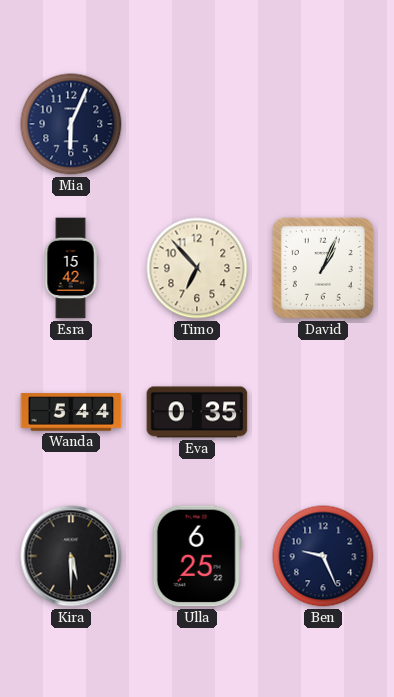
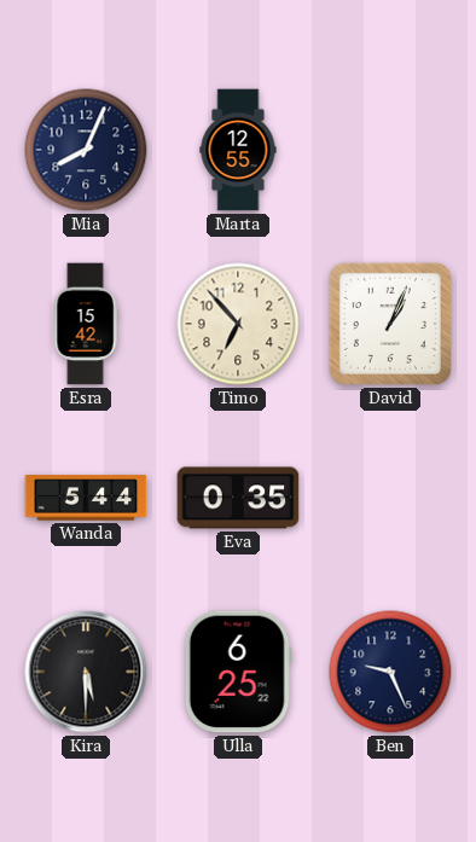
Mia: 6:04 -> 8:04 (86, 150)
Marta: none -> 12:55 (238, 150)
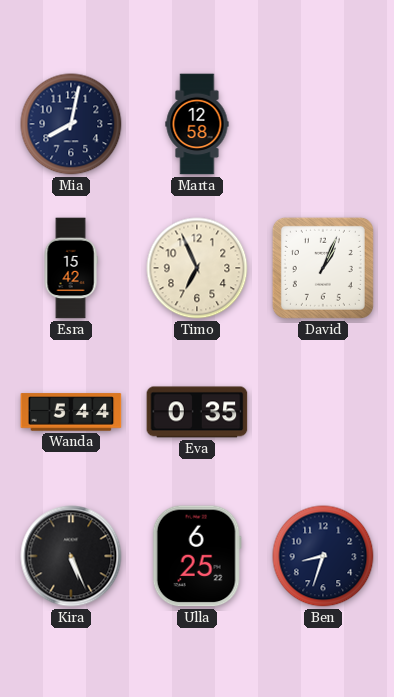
Mia: 8:04 -> 8:02 (71, 124)
Marta: 12:55 -> 12:58 (197, 124)
Timo: 6:53 -> 6:56 (197, 268)
Kira: 5:30 -> 5:26 (71, 556)
Ben: 9:26 -> 8:33 (323, 556)
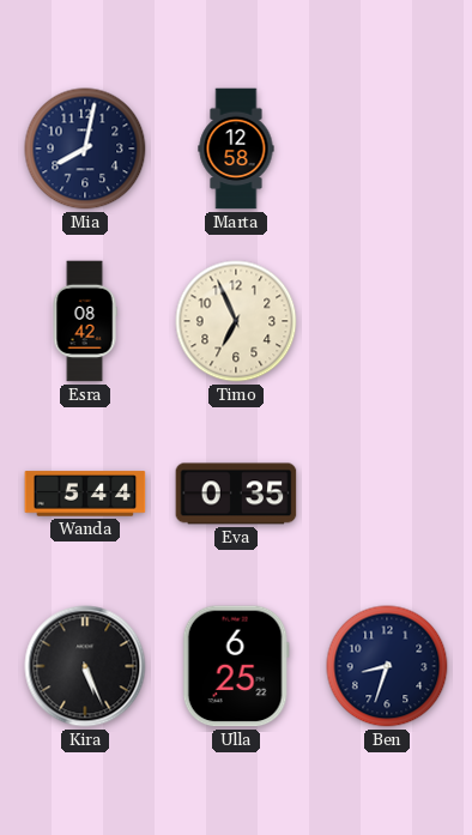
Esra: 15:42 -> 08:42 (85, 321)
David: 1:04 -> none (323, 268)
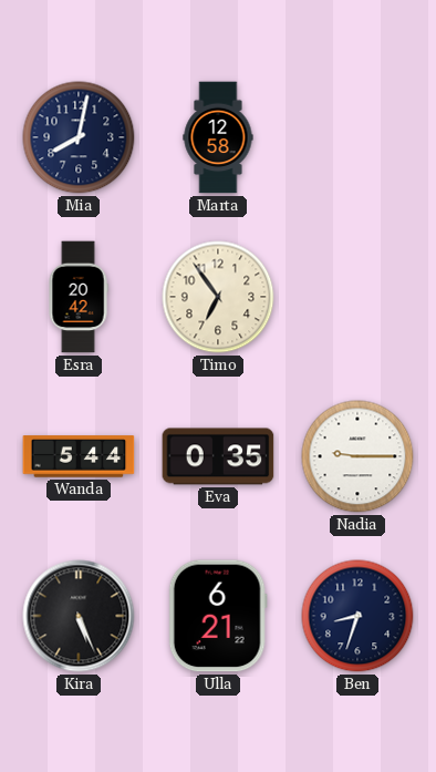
Esra: 08:42 -> 20:42 (79, 297)
Timo: 6:56 -> 6:54 (218, 297)
Nadia: none -> 9:15 (357, 456)
Ulla: 6:25 -> 6:21 (218, 616)
